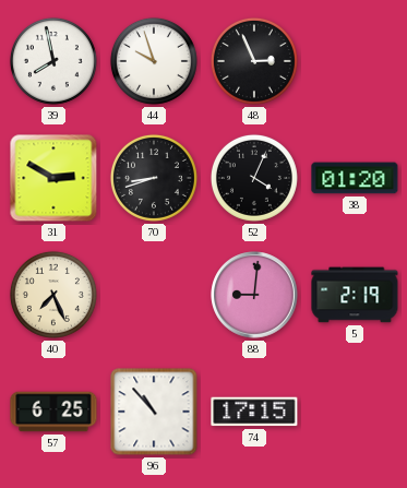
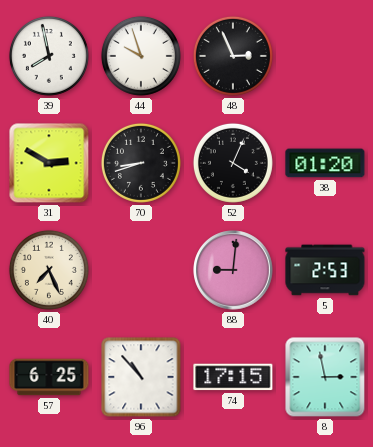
5: 2:19 -> 2:53 (325, 270)
8: none -> 2:58 (325, 377)
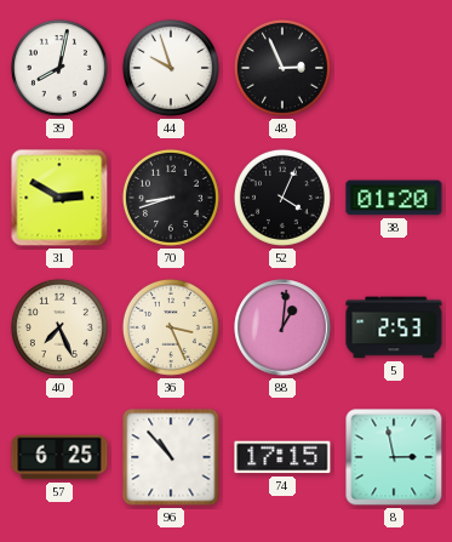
39: 7:58 -> 8:02 (59, 68)
36: none -> 3:26 (171, 327)
88: 9:01 -> 1:01 (282, 327)
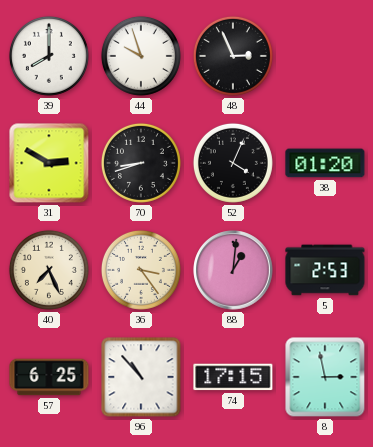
39: 8:02 -> 8:00 (49, 56)
36: 3:26 -> 3:24 (141, 270)
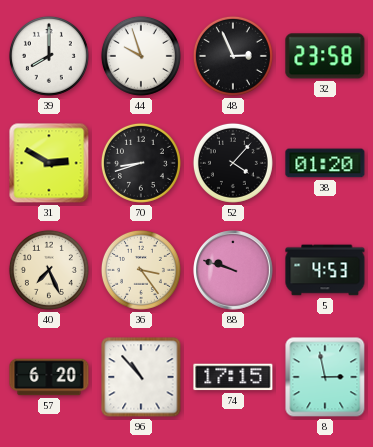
32: none -> 23:58 (325, 56)
52: 4:04 -> 4:07 (233, 163)
88: 1:01 -> 9:48 (233, 270)
5: 2:53 -> 4:53 (325, 270)
57: 6:25 -> 6:20 (49, 377)
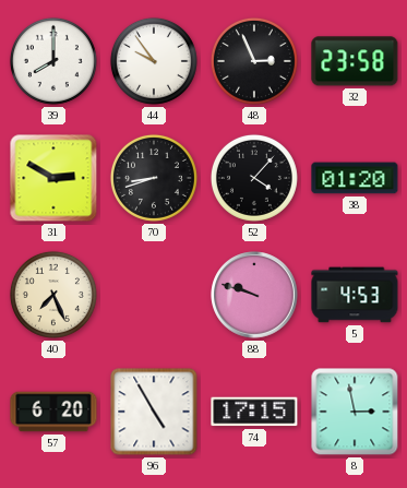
44: 9:57 -> 9:54 (154, 61)
36: 3:24 -> none (141, 270)
96: 10:53 -> 4:55 (154, 412)
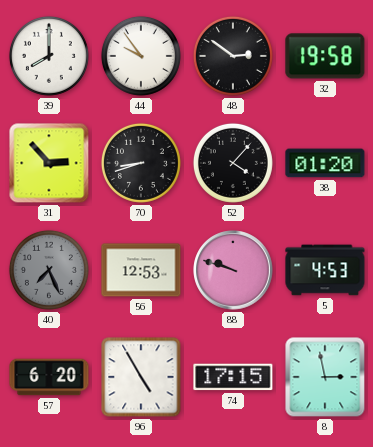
48: 2:56 -> 2:51 (233, 56)
32: 23:58 -> 19:58 (325, 56)
31: 2:50 -> 2:53 (49, 163)
40 dial: cream -> grey (49, 270)
56: none -> 12:53 (141, 270)
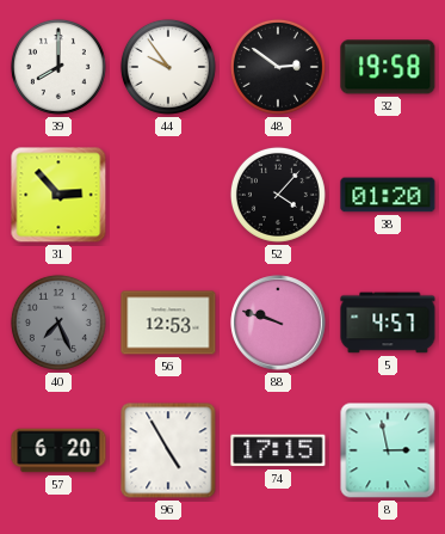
70: 8:42 -> none (141, 163)
5: 4:53 -> 4:57 (388, 323)
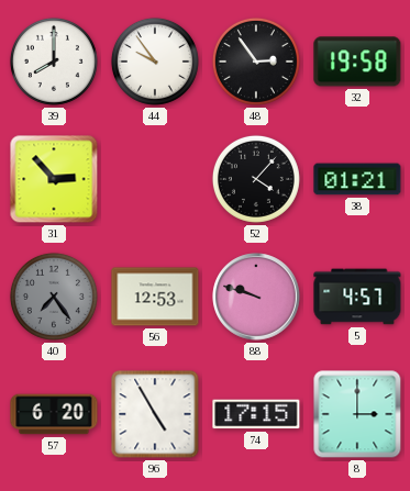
48: 2:51 -> 2:54 (256, 62)
38: 01:20 -> 01:21 (357, 179)
40: 7:26 -> 7:24 (54, 297)
8: 2:58 -> 3:00 (357, 414)
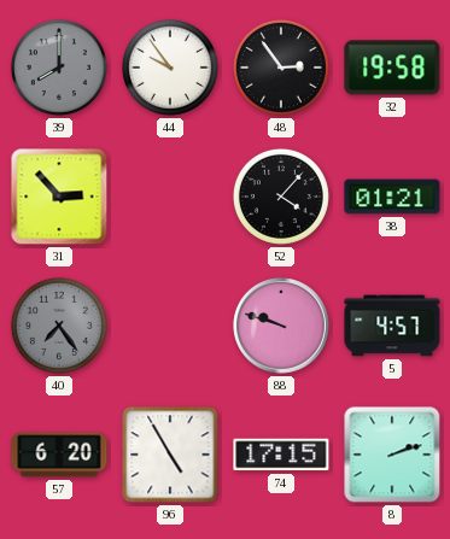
39 dial: white -> grey (59, 68)
56: 12:53 -> none (155, 297)
8: 3:00 -> 2:12 (392, 455)
